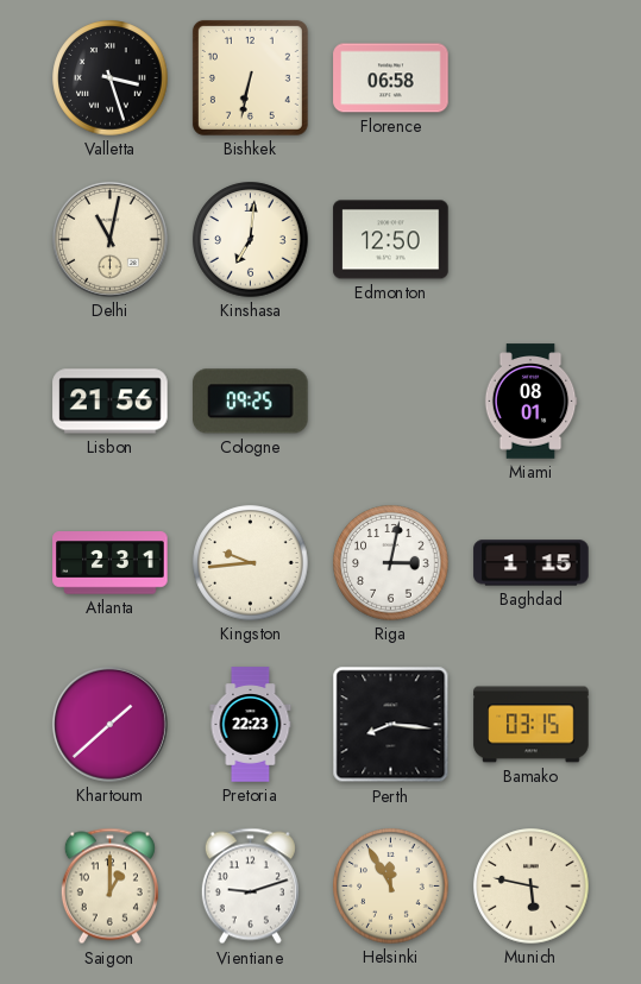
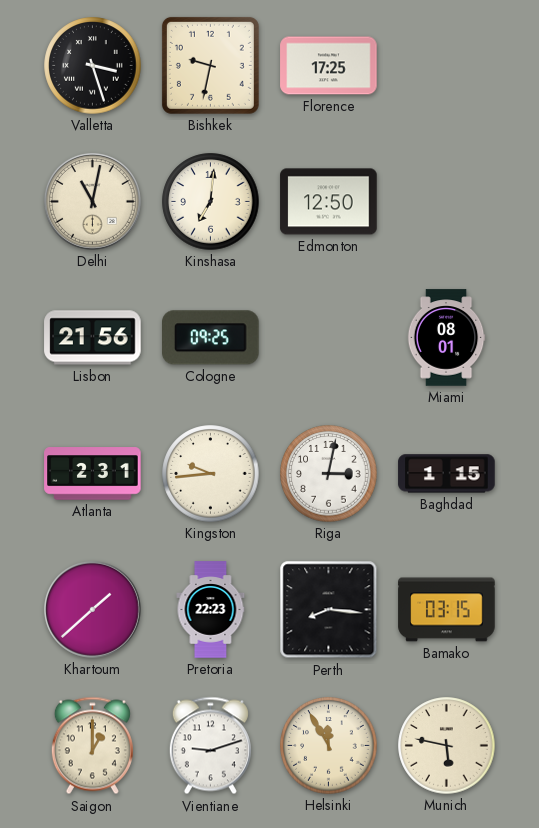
Bishkek: 6:32 -> 9:32 (210, 65)
Florence: 06:58 -> 17:25 (329, 66)
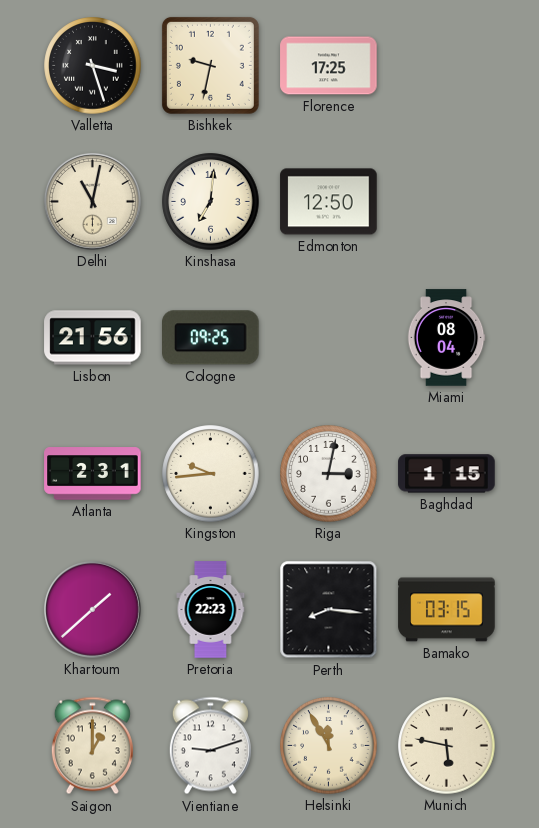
Miami: 08:01 -> 08:04 (446, 338)
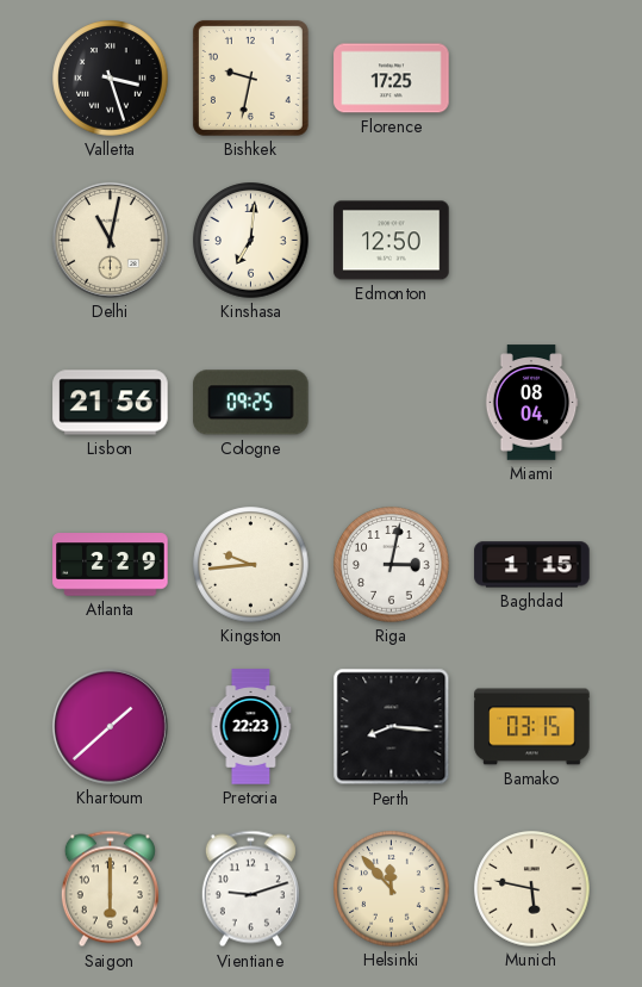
Atlanta: 2:31 -> 2:29 (111, 565)
Saigon: 1:00 -> 6:00 (110, 889)
Helsinki: 11:55 -> 11:53 (392, 889)
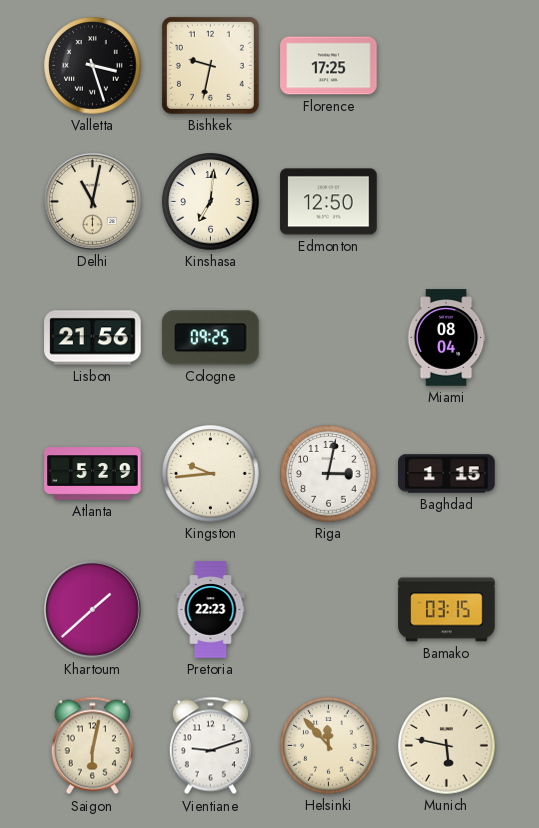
Atlanta: 2:29 -> 5:29 (93, 474)
Perth: 8:16 -> none (392, 727)
Saigon: 6:00 -> 6:02 (92, 746)
